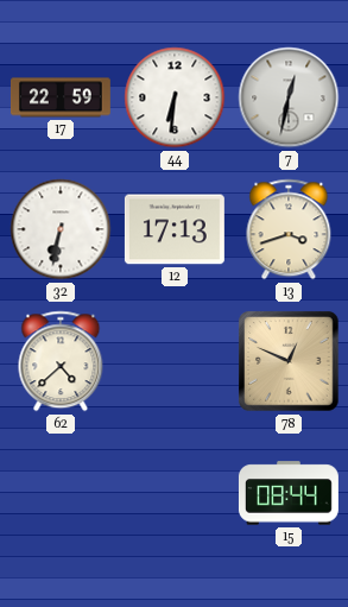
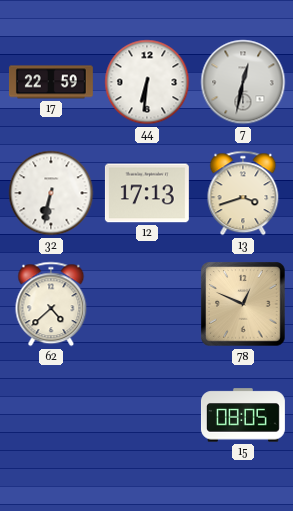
15: 08:44 -> 08:05 (243, 415)
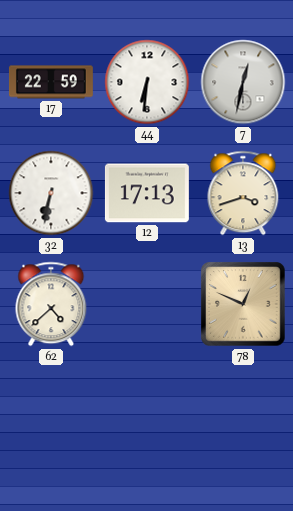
15: 08:05 -> none (243, 415)
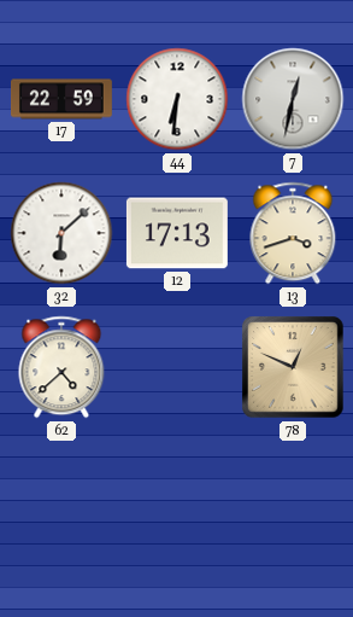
32: 6:32 -> 6:08 (61, 233)
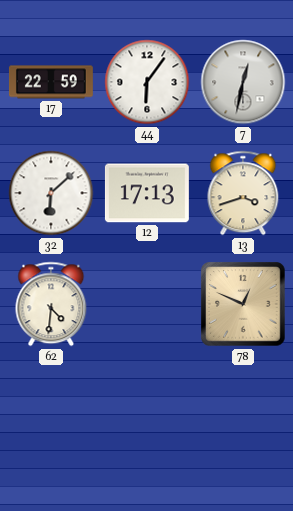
44: 6:31 -> 6:06 (147, 82)
62: 4:38 -> 4:31 (51, 304)
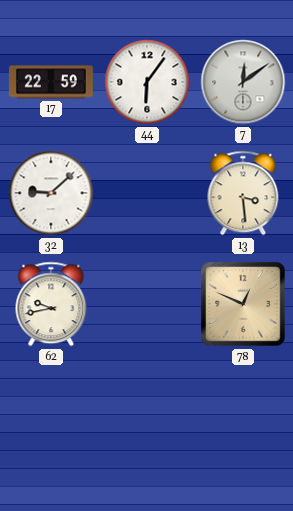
7: 12:32 -> 12:09 (243, 82)
32: 6:08 -> 9:08 (51, 193)
12: 17:13 -> none (147, 193)
13: 3:42 -> 3:29 (243, 193)
62: 4:31 -> 9:43 (51, 304)
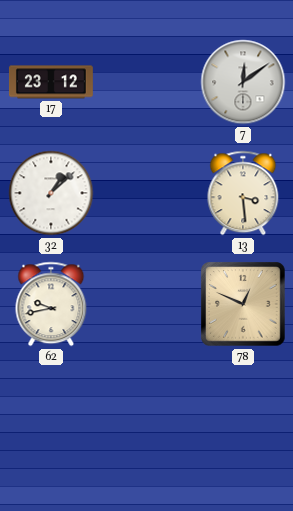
17: 22:59 -> 23:12 (51, 82)
44: 6:06 -> none (147, 82)
32: 9:08 -> 1:08 (51, 193)
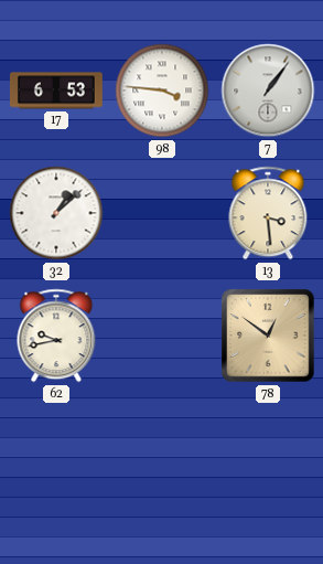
17: 23:12 -> 6:53 (56, 91)
98: none -> 3:46 (162, 91)
7: 12:09 -> 1:06 (268, 91)
78: 12:49 -> 12:51 (268, 336)
